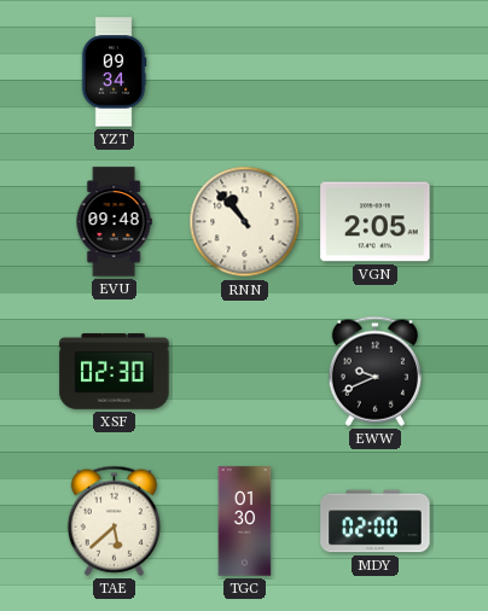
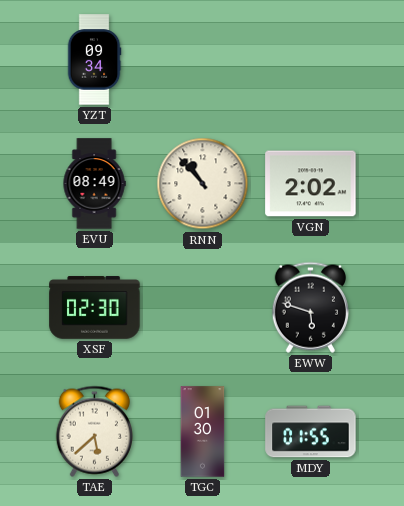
EVU: 09:48 -> 08:49 (94, 184)
VGN: 2:05 -> 2:02 (311, 184)
EWW: 9:41 -> 5:48 (310, 307)
MDY: 02:00 -> 01:55 (311, 432)
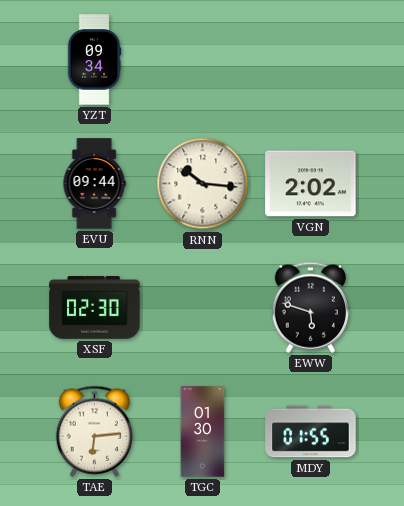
EVU: 08:49 -> 09:44 (94, 184)
RNN: 10:53 -> 10:16 (203, 184)
TAE: 5:38 -> 6:14 (94, 431)
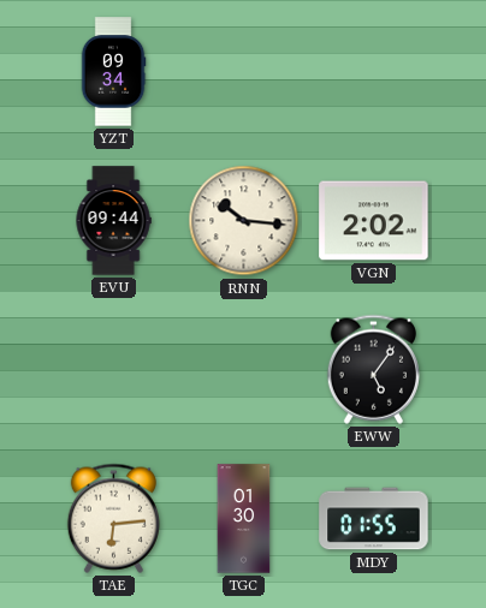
XSF: 02:30 -> none (95, 308)
EWW: 5:48 -> 5:06 (373, 369)
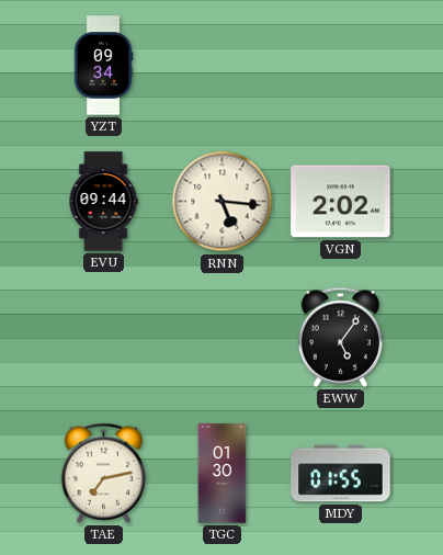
RNN: 10:16 -> 5:16 (223, 202)
TAE: 6:14 -> 7:13 (103, 473)
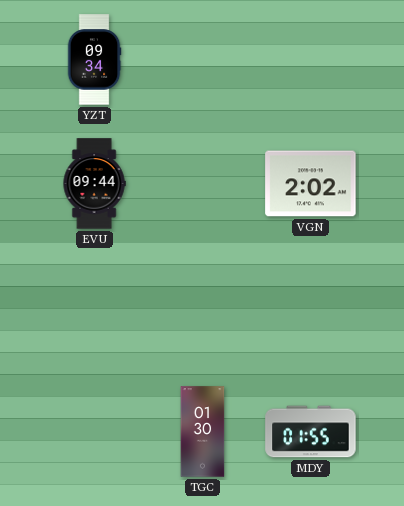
RNN: 5:16 -> none (223, 202)
EWW: 5:06 -> none (340, 337)
TAE: 7:13 -> none (103, 473)
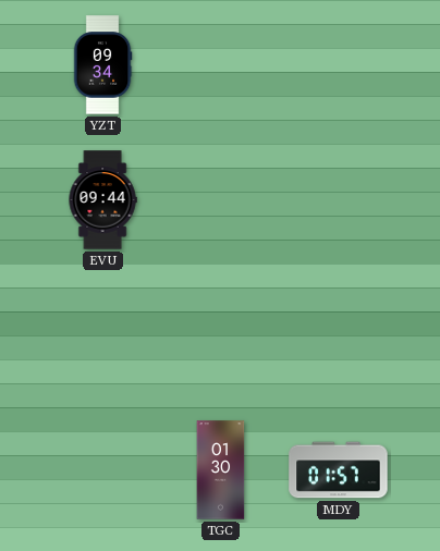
VGN: 2:02 -> none (311, 184)
MDY: 01:55 -> 01:57 (339, 470)
